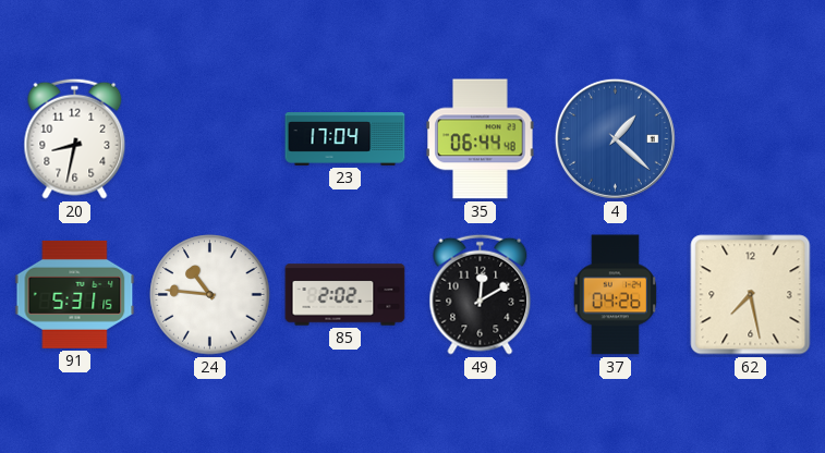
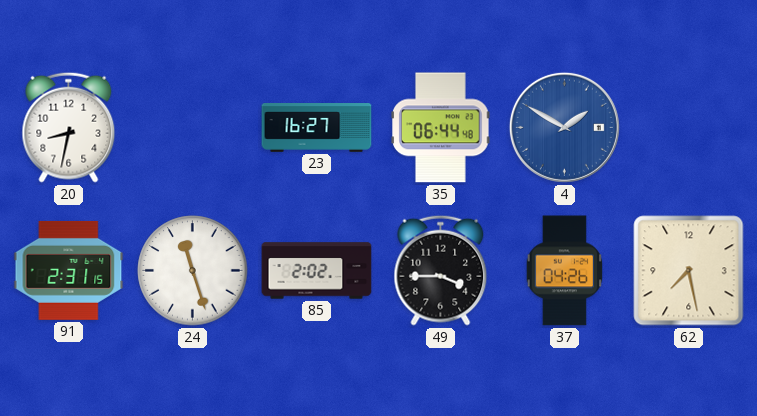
23: 17:04 -> 16:27 (317, 128)
4: 1:22 -> 1:50 (564, 127)
91: 5:31 -> 2:31 (69, 270)
24: 10:46 -> 11:27 (193, 271)
49: 12:10 -> 3:45 (441, 270)
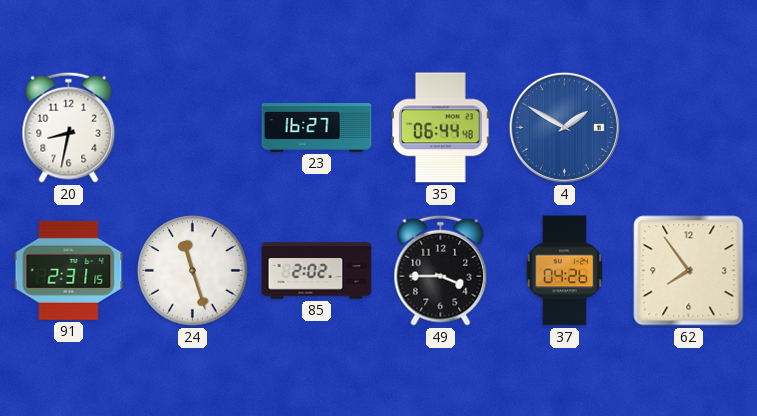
62: 7:28 -> 7:54 (689, 271)
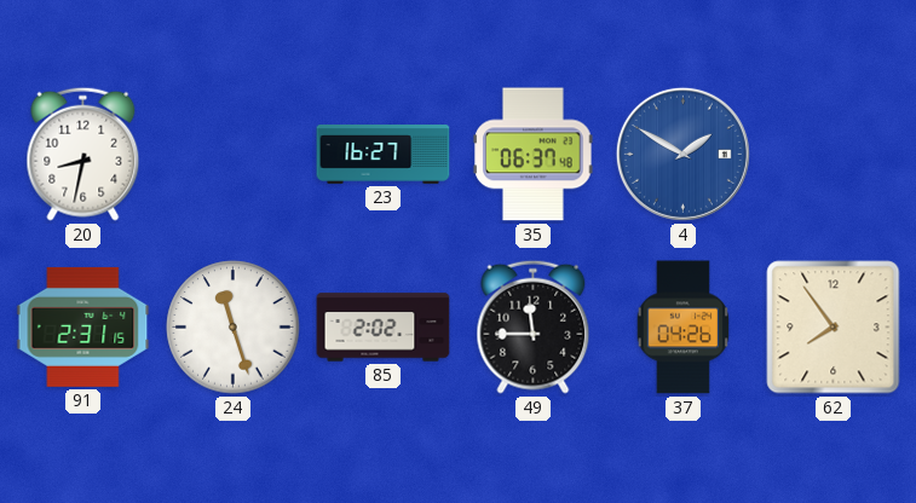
35: 06:44 -> 06:37 (534, 155)
49: 3:45 -> 11:45 (534, 326)
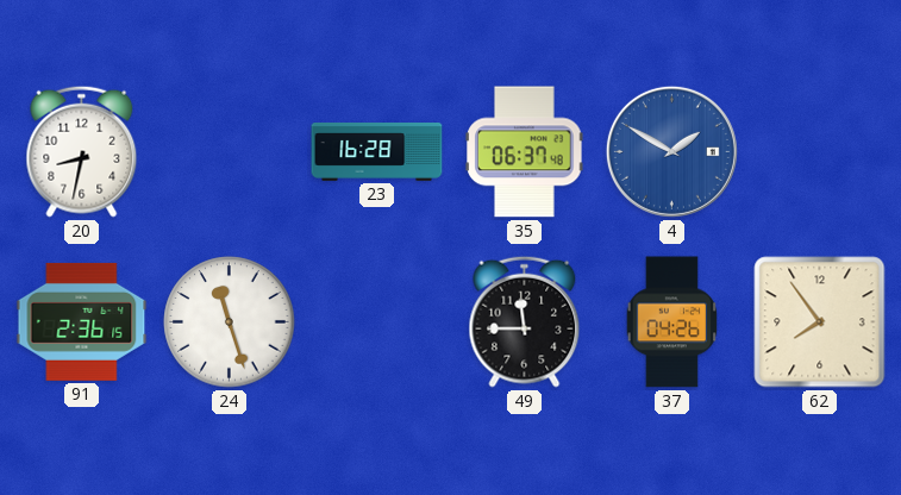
23: 16:27 -> 16:28 (377, 152)
91: 2:31 -> 2:36 (82, 321)
85: 2:02 -> none (384, 328)
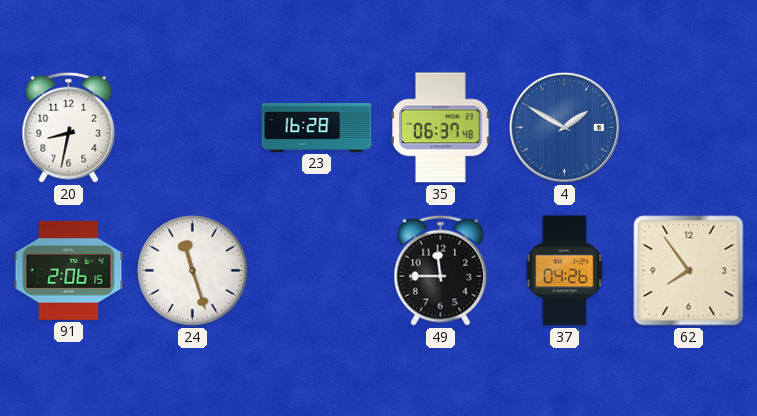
91: 2:36 -> 2:06 (69, 270)
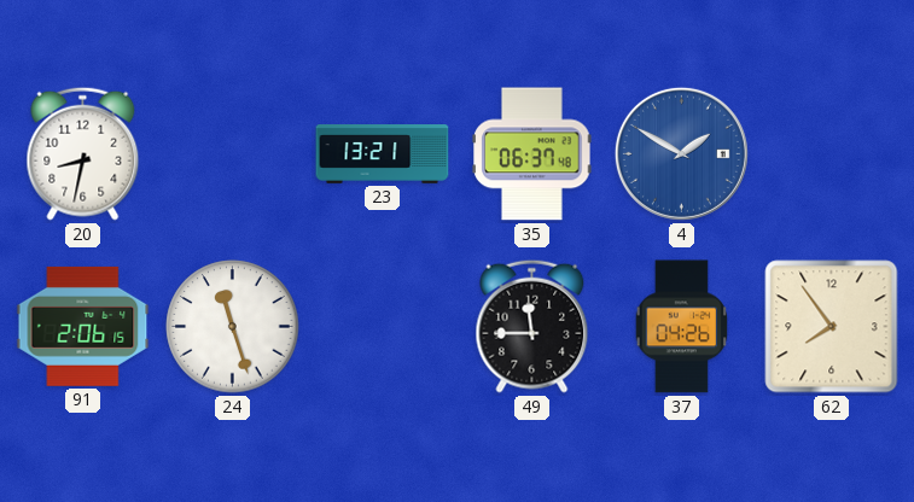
23: 16:28 -> 13:21 (383, 154)
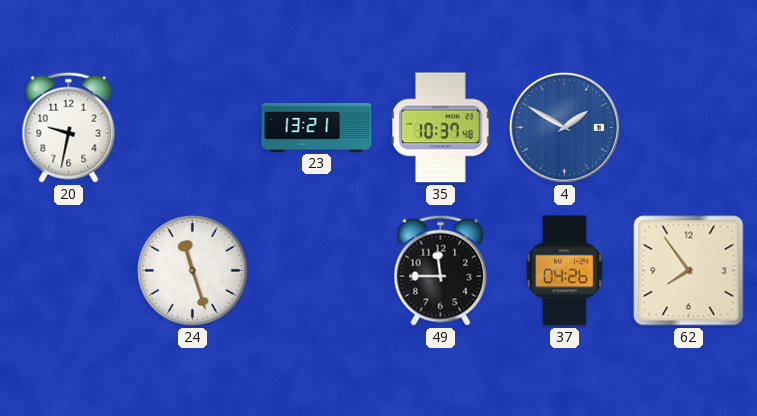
20: 8:32 -> 9:32 (69, 127)
35: 06:37 -> 10:37 (441, 128)
91: 2:06 -> none (83, 326)
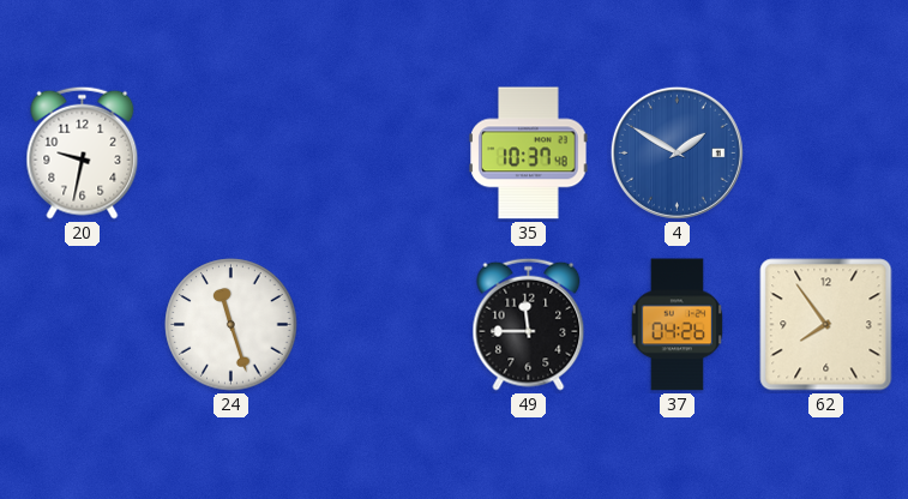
23: 13:21 -> none (317, 128)
